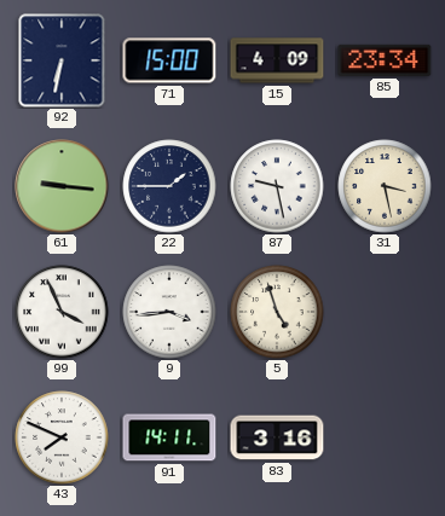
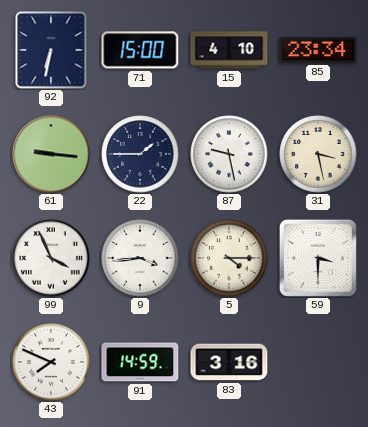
15: 4:09 -> 4:10 (229, 50)
5: 4:57 -> 4:15 (229, 258)
59: none -> 3:30 (318, 258)
91: 14:11 -> 14:59 (140, 362)
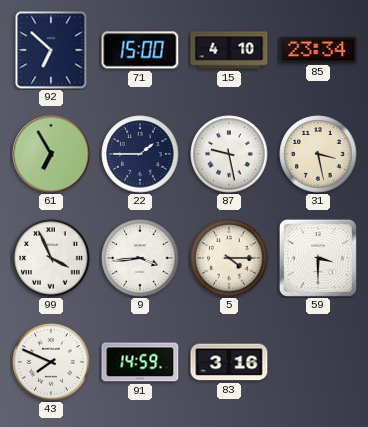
92: 6:32 -> 6:52 (51, 50)
61: 9:16 -> 6:55 (51, 154)
